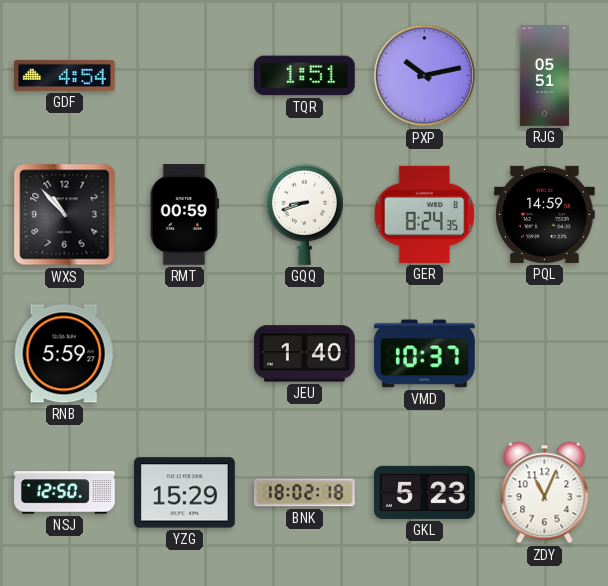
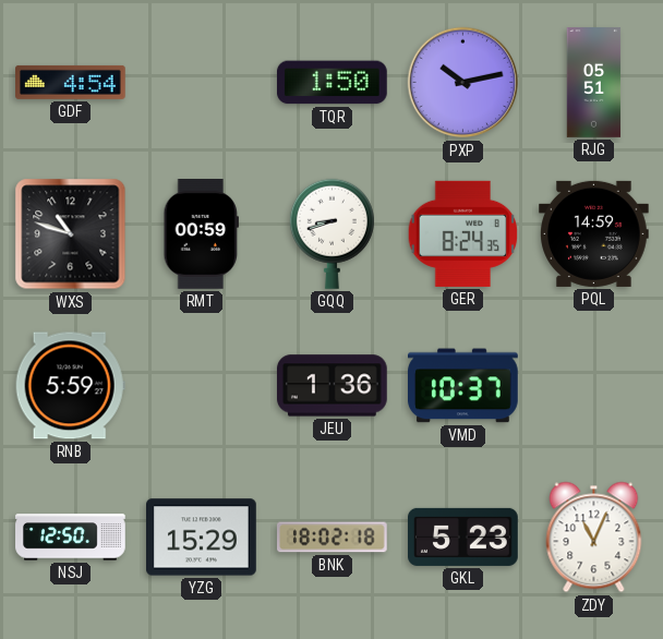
TQR: 1:51 -> 1:50 (333, 83)
WXS: 10:53 -> 10:48 (71, 234)
JEU: 1:40 -> 1:36 (333, 386)
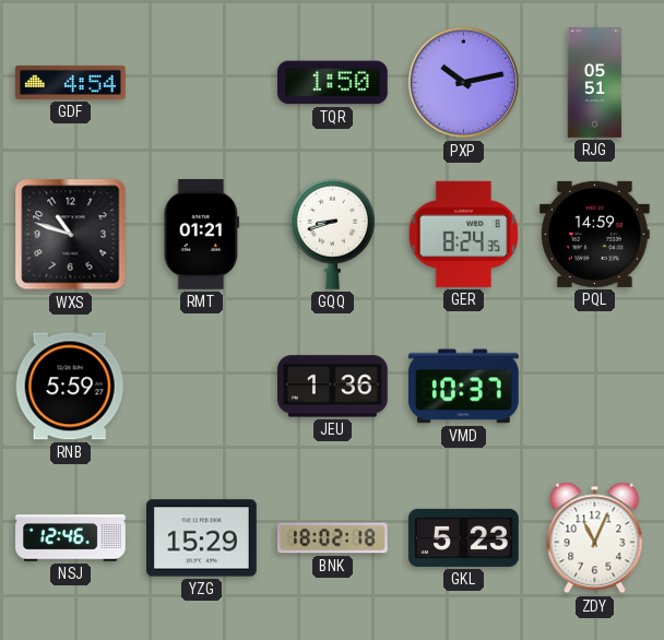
RMT: 00:59 -> 01:21 (201, 235)
NSJ: 12:50 -> 12:46 (71, 538)
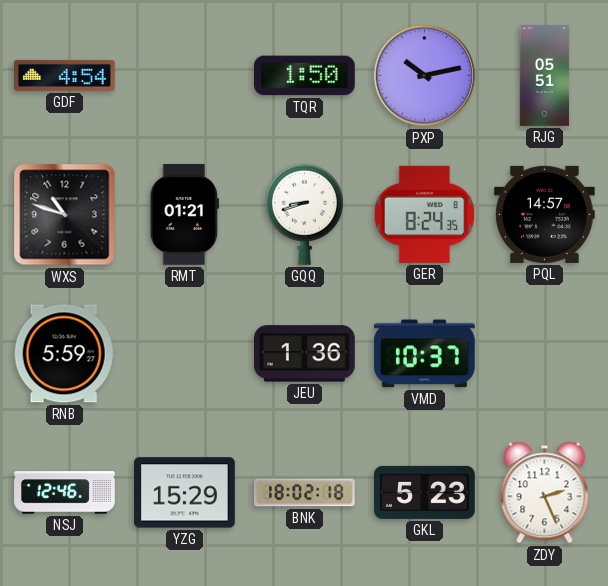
PQL: 14:59 -> 14:57 (545, 214)
ZDY: 11:04 -> 2:26 (545, 493)
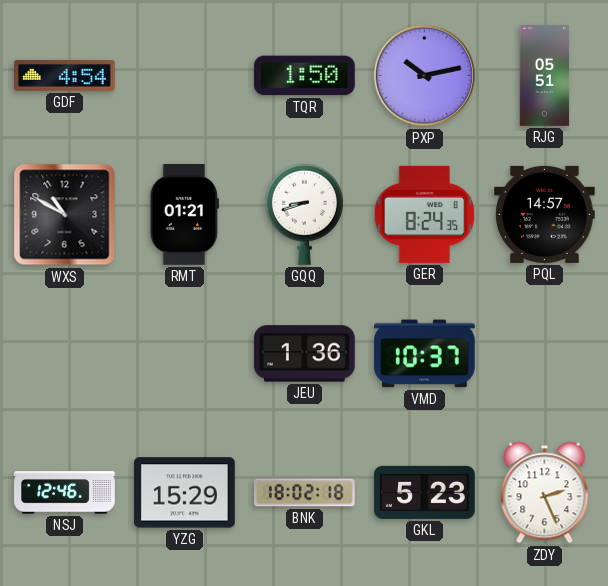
WXS: 10:48 -> 10:50 (65, 215)
RNB: 5:59 -> none (64, 354)
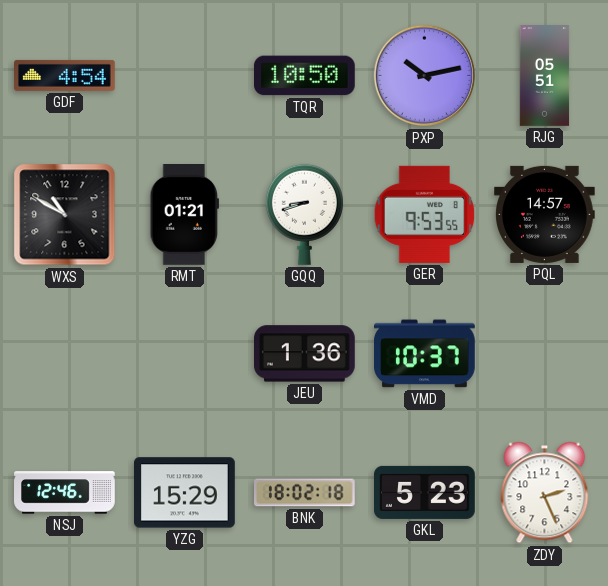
TQR: 1:50 -> 10:50 (305, 76)
GER: 8:24 -> 9:53 (425, 214)
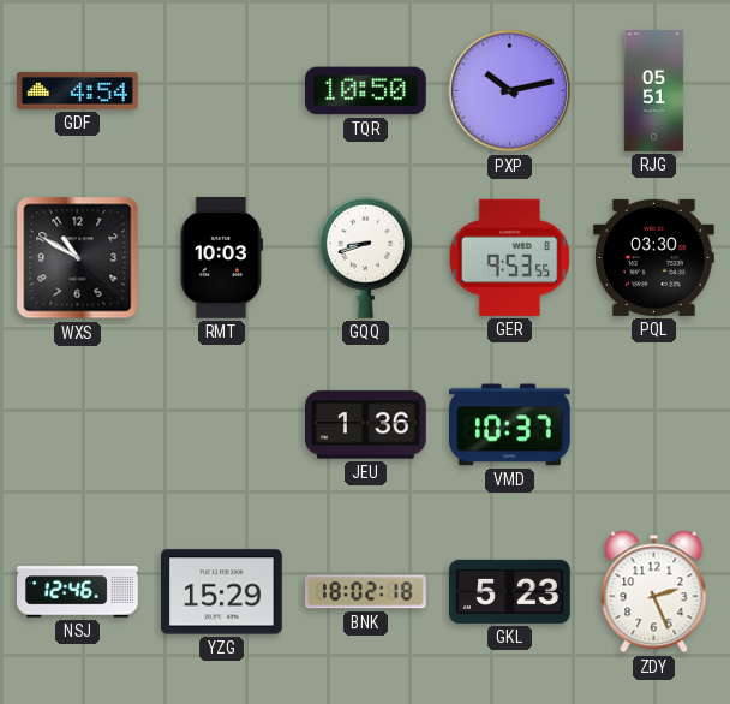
RMT: 01:21 -> 10:03 (221, 258)
PQL: 14:57 -> 03:30 (654, 257)
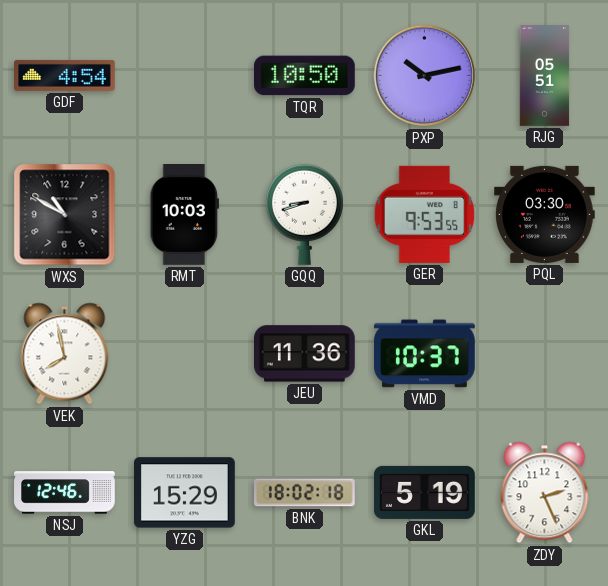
VEK: none -> 7:58 (65, 354)
JEU: 1:36 -> 11:36 (305, 354)
GKL: 5:23 -> 5:19 (425, 492)
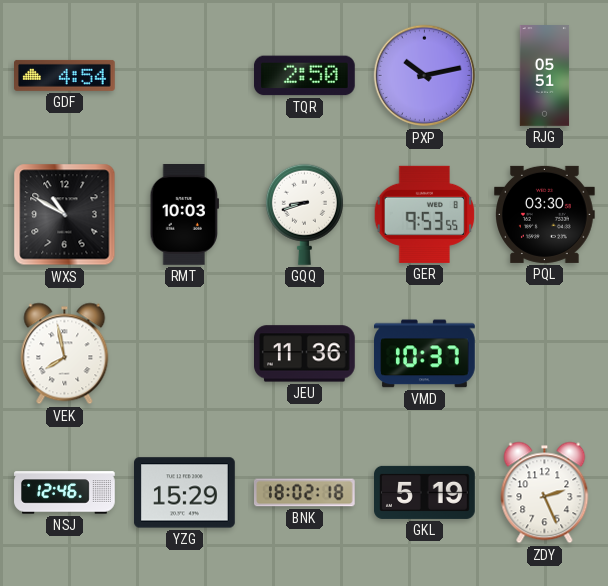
TQR: 10:50 -> 2:50 (305, 76)
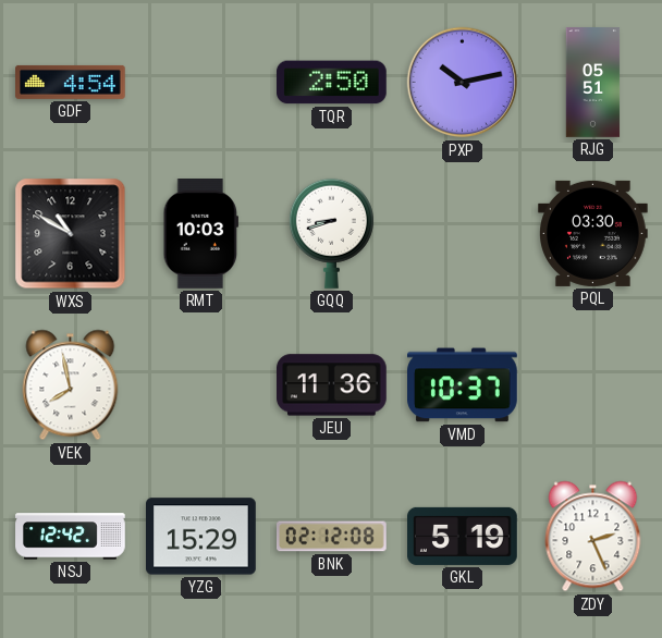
GER: 9:53 -> none (425, 214)
NSJ: 12:46 -> 12:42 (71, 537)
BNK: 18:02 -> 02:12 (332, 537)
